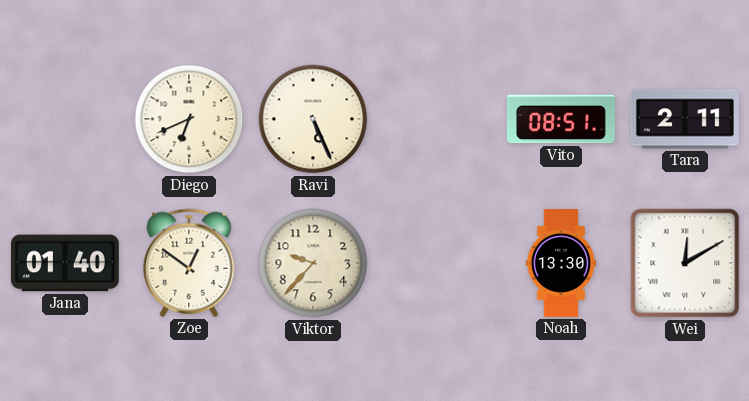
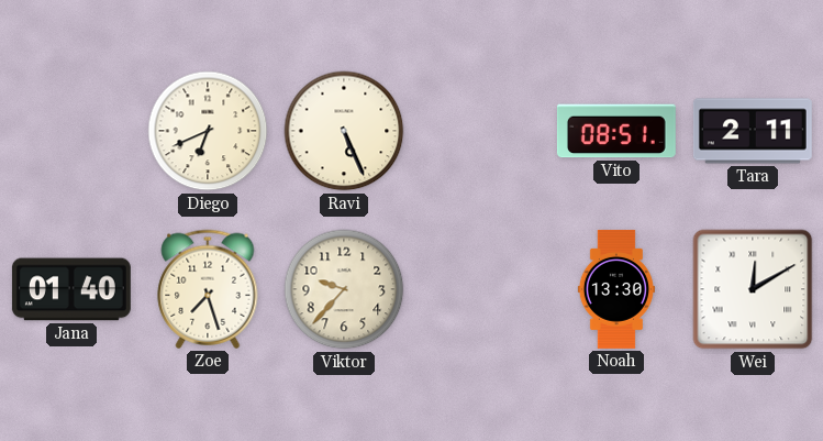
Zoe: 12:51 -> 7:27 (208, 289)
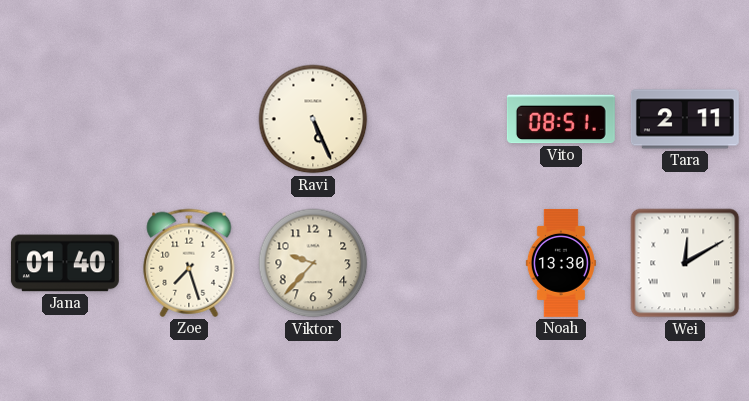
Diego: 6:41 -> none (208, 131)
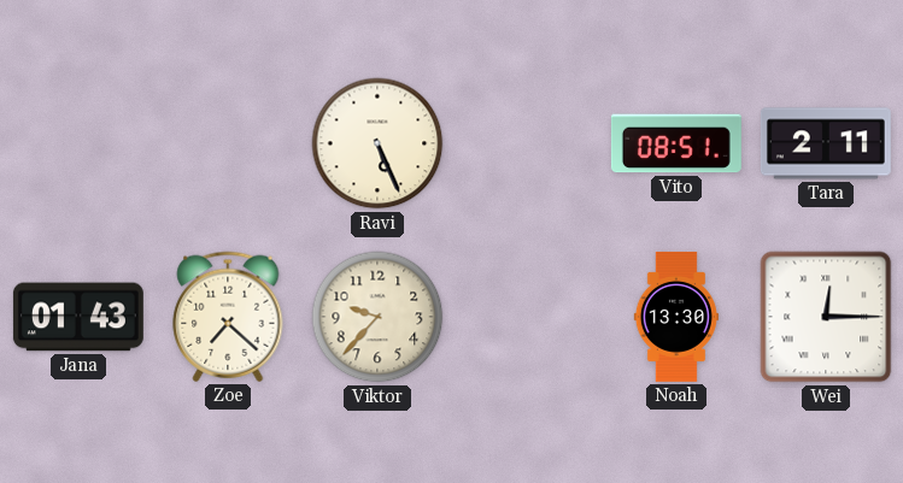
Jana: 01:40 -> 01:43 (78, 317)
Zoe: 7:27 -> 7:22 (228, 317)
Wei: 12:10 -> 12:15 (826, 317)
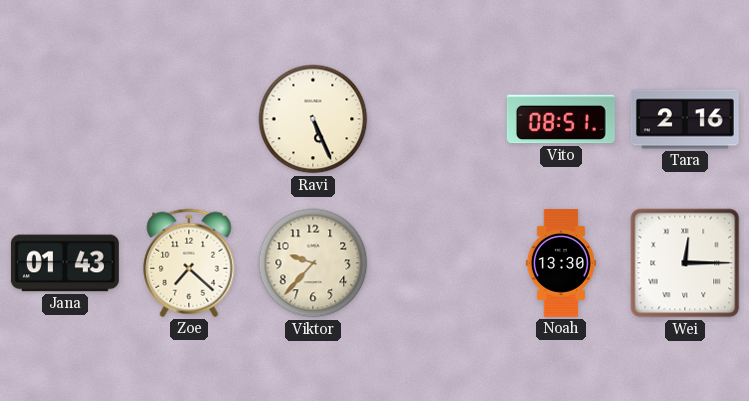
Tara: 2:11 -> 2:16 (685, 119)
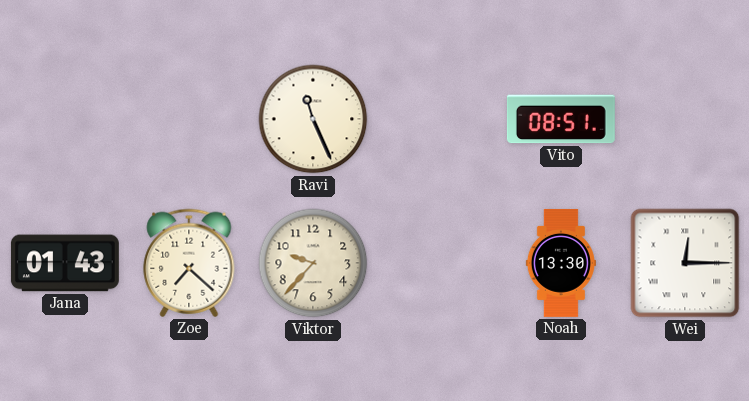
Ravi: 5:26 -> 11:26 (313, 119)
Tara: 2:16 -> none (685, 119)
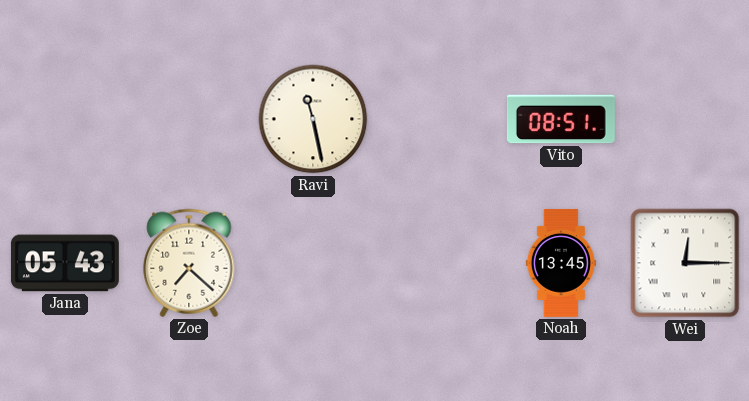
Ravi: 11:26 -> 11:28 (313, 119)
Jana: 01:43 -> 05:43 (65, 263)
Viktor: 9:37 -> none (313, 263)
Noah: 13:30 -> 13:45 (561, 263)
